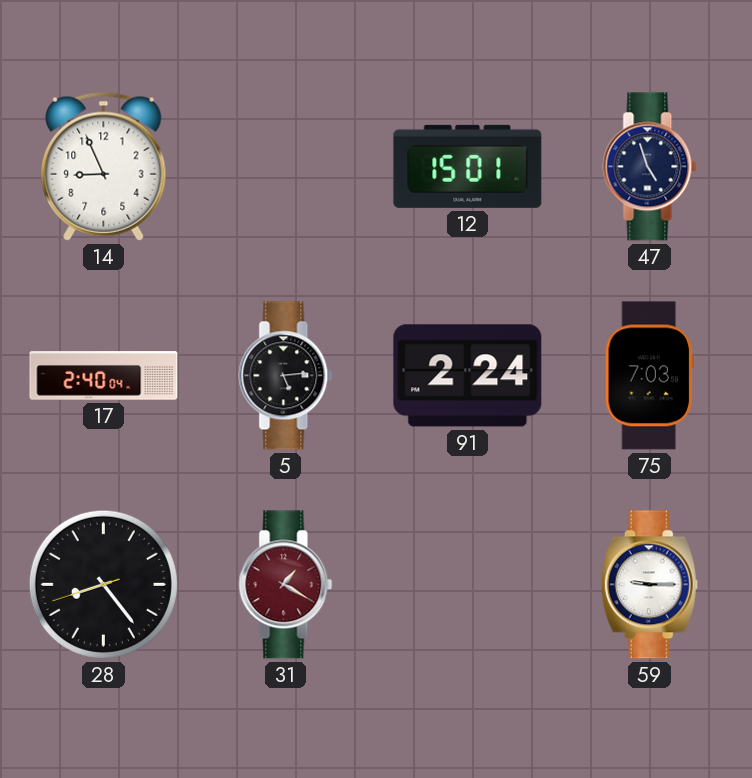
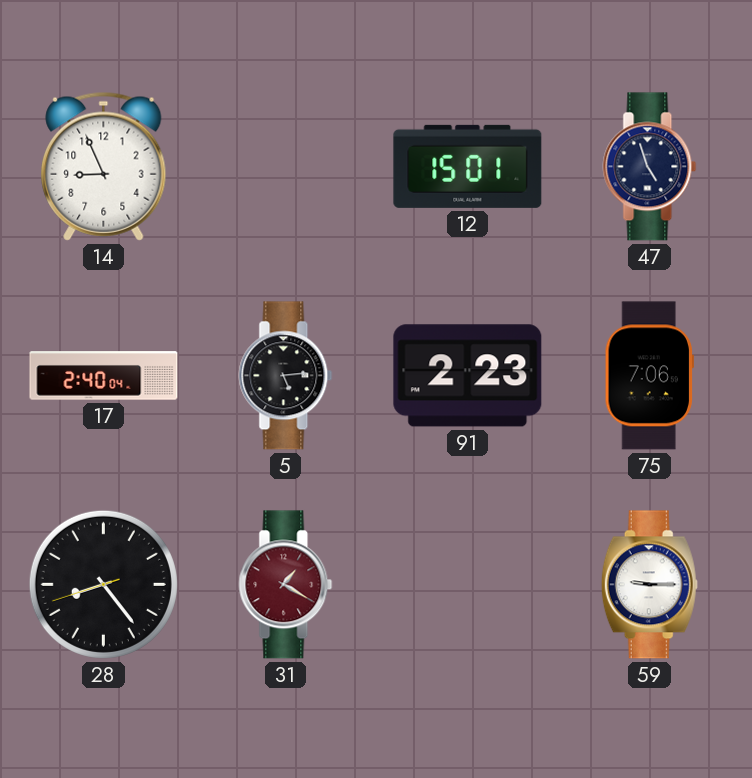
91: 2:24 -> 2:23 (468, 376)
75: 7:03 -> 7:06 (649, 376)
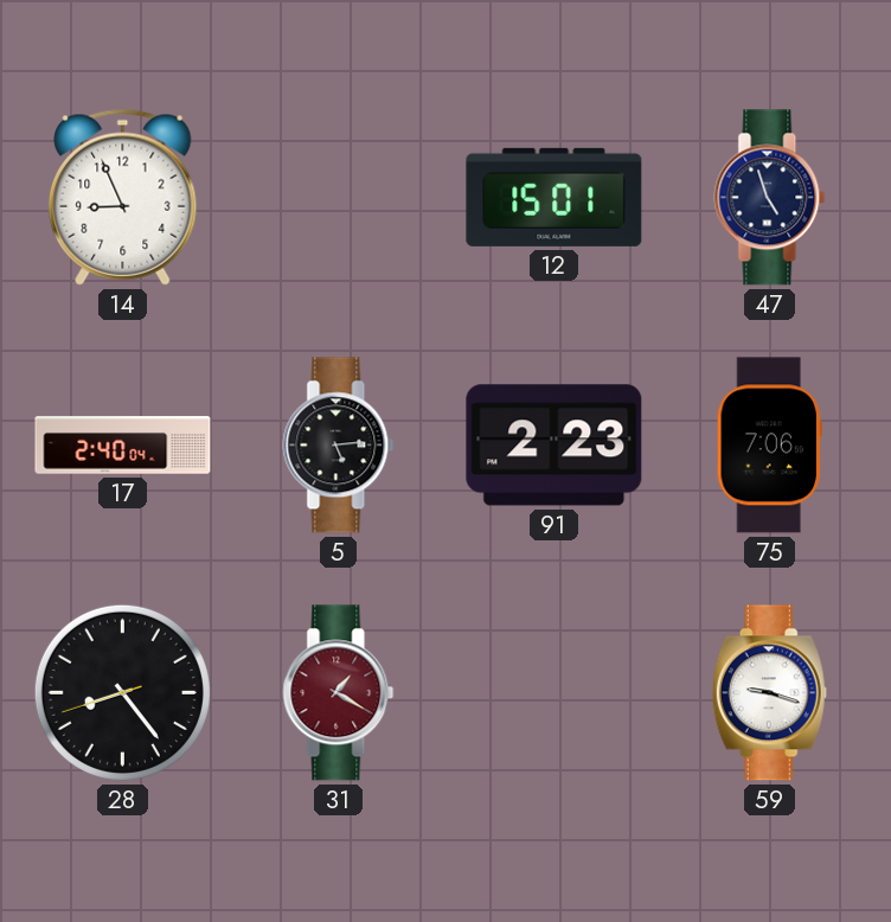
59: 9:15 -> 9:18 (769, 693)
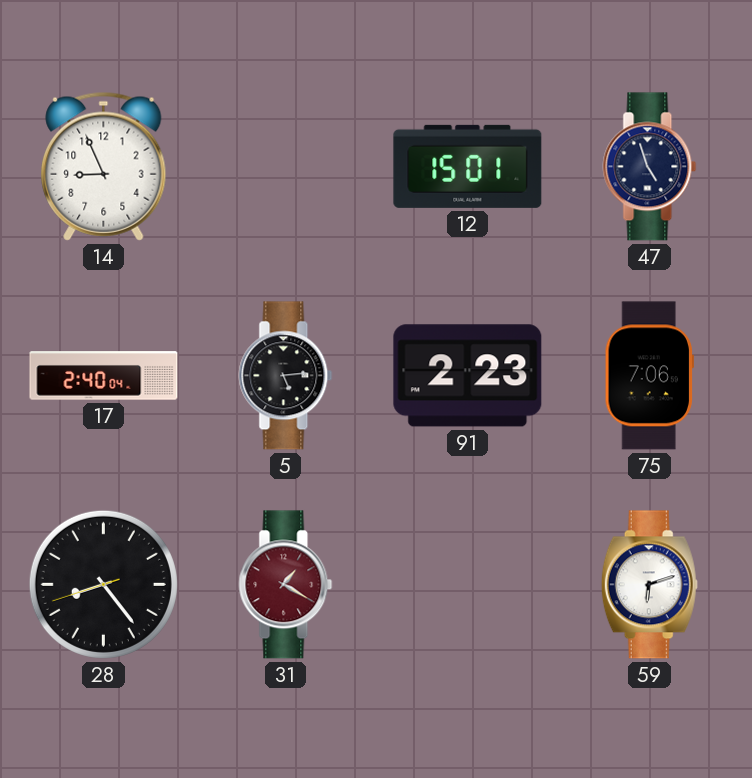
59: 9:18 -> 6:12 (649, 585)
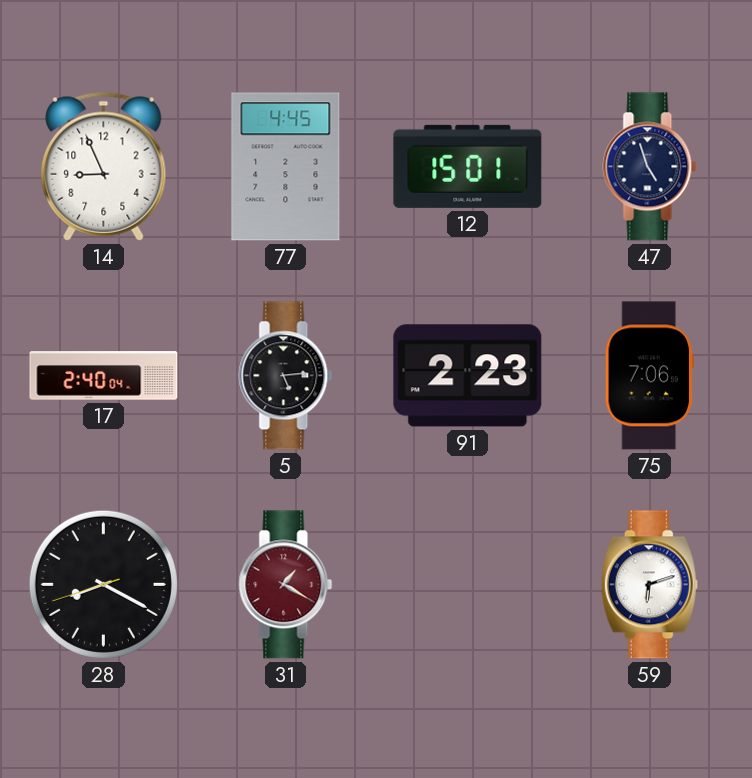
77: none -> 4:45 (286, 167)
28: 8:23 -> 8:19 (103, 584)
